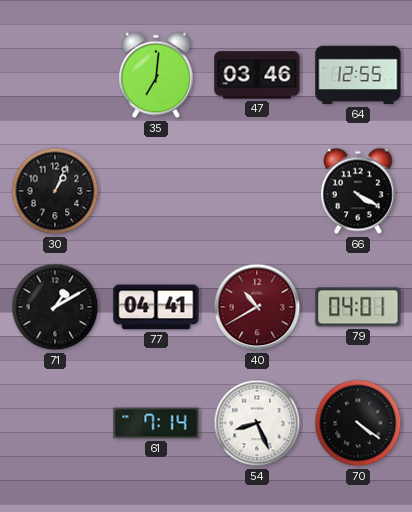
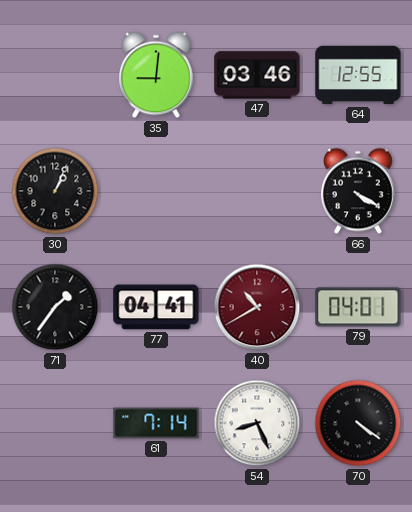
35: 7:01 -> 9:01 (157, 75)
71: 1:10 -> 1:36 (55, 307)
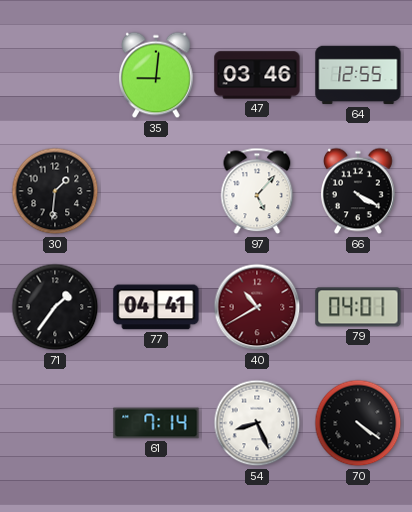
30: 1:04 -> 1:31 (55, 191)
97: none -> 5:07 (257, 191)
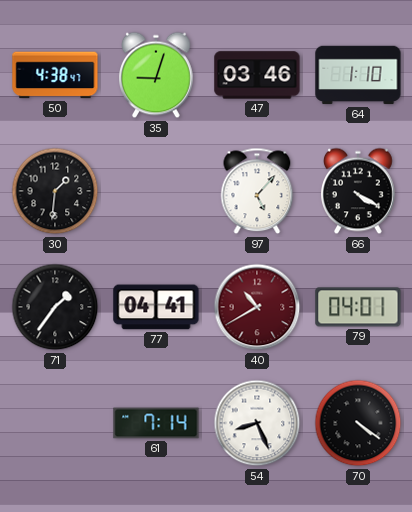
50: none -> 4:38 (55, 75)
35: 9:01 -> 9:03 (157, 75)
64: 12:55 -> 1:10 (358, 75)
